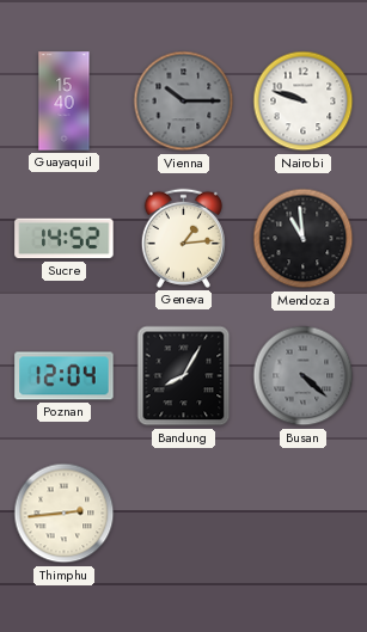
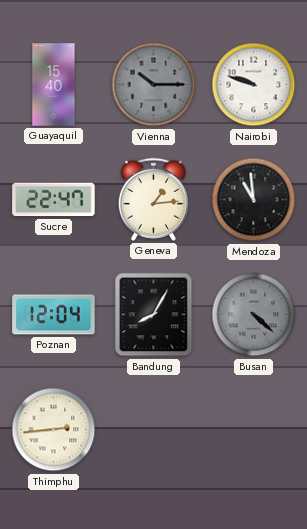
Sucre: 14:52 -> 22:47 (54, 200)
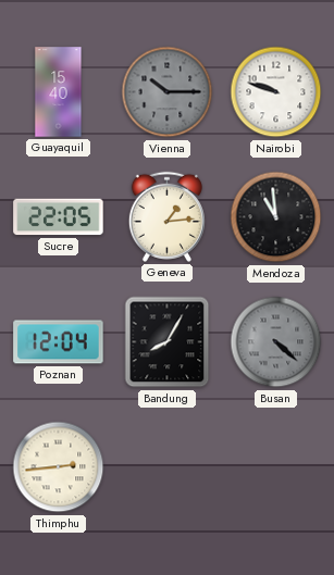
Sucre: 22:47 -> 22:05 (59, 217)
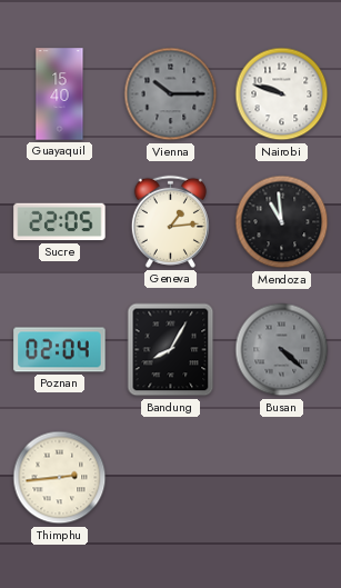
Poznan: 12:04 -> 02:04 (60, 350)
